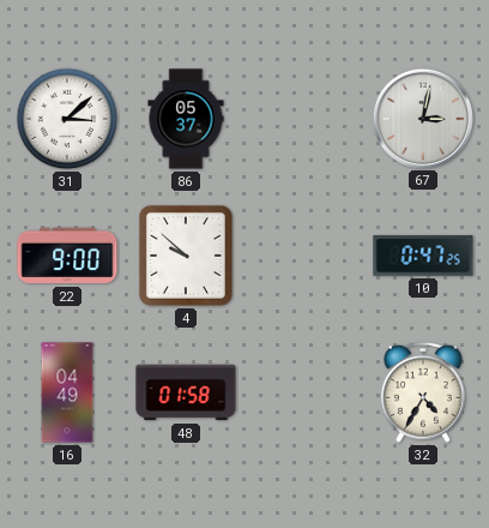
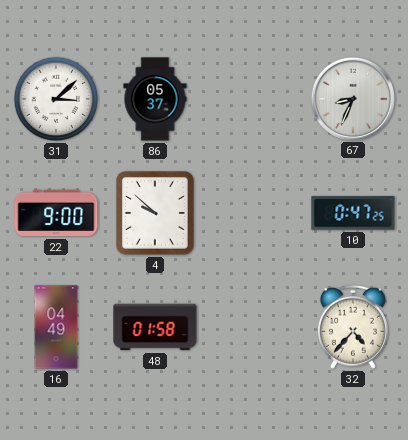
67: 3:02 -> 8:34 (352, 98)
32: 4:35 -> 4:37 (353, 327)
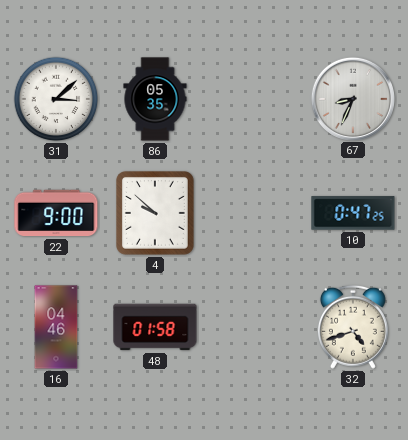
86: 05:37 -> 05:35 (155, 99)
16: 04:49 -> 04:46 (56, 327)
32: 4:37 -> 4:42 (353, 327)
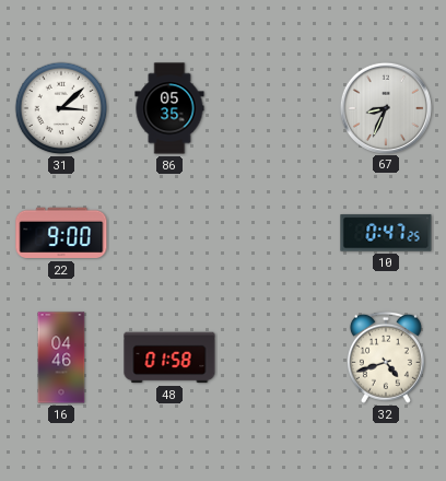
4: 9:52 -> none (155, 213)
